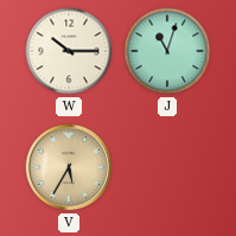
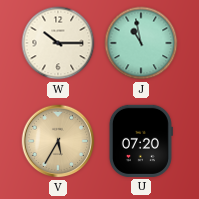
J: 11:03 -> 10:58 (141, 43)
U: none -> 07:20 (140, 141)
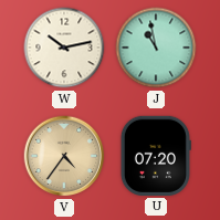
W: 10:15 -> 10:13 (64, 48)
V: 5:35 -> 4:36 (64, 156)
